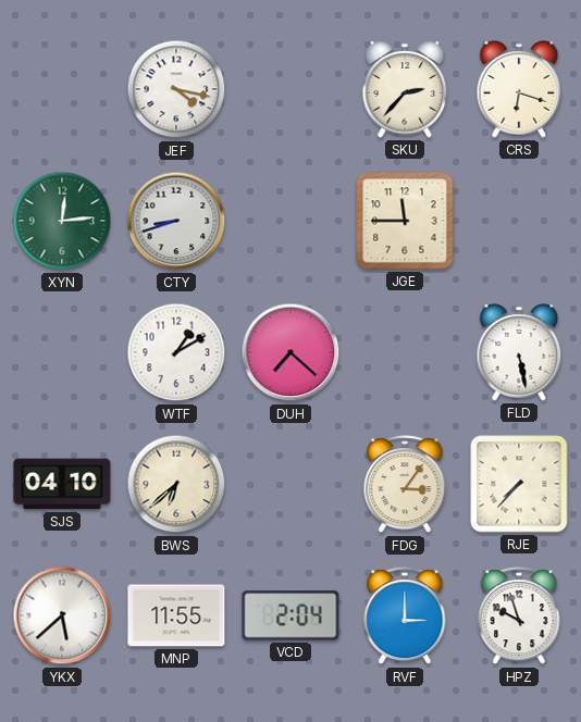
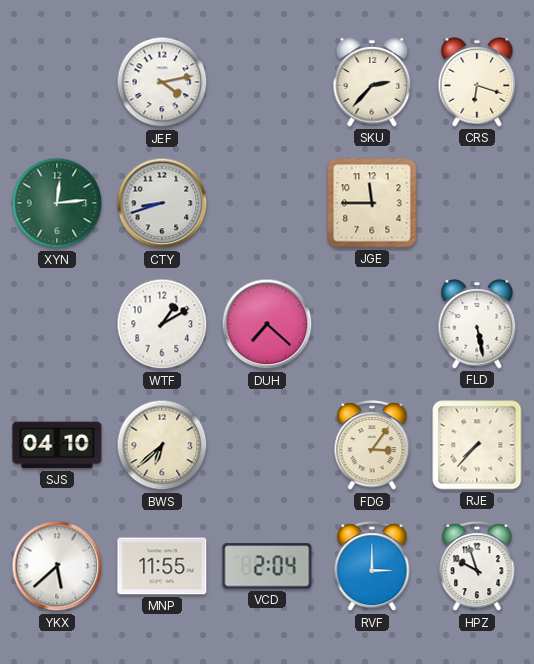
JEF: 4:17 -> 4:13 (162, 82)
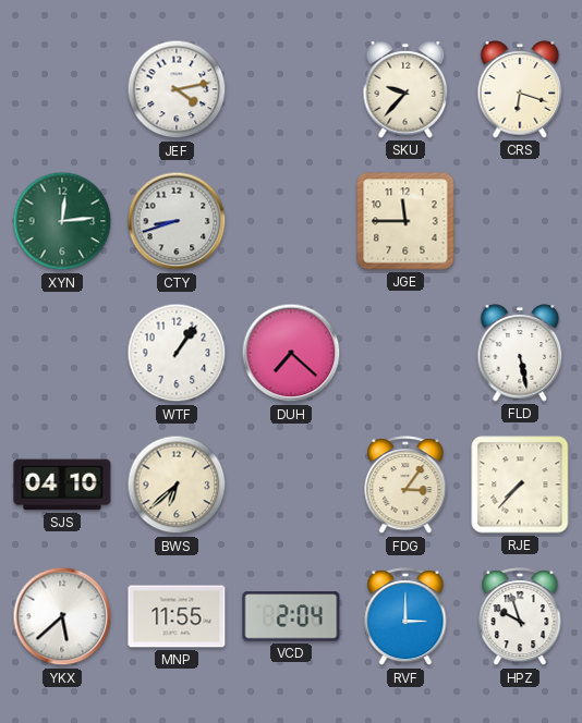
SKU: 2:37 -> 9:37 (405, 89)
WTF: 1:10 -> 1:06 (177, 353)
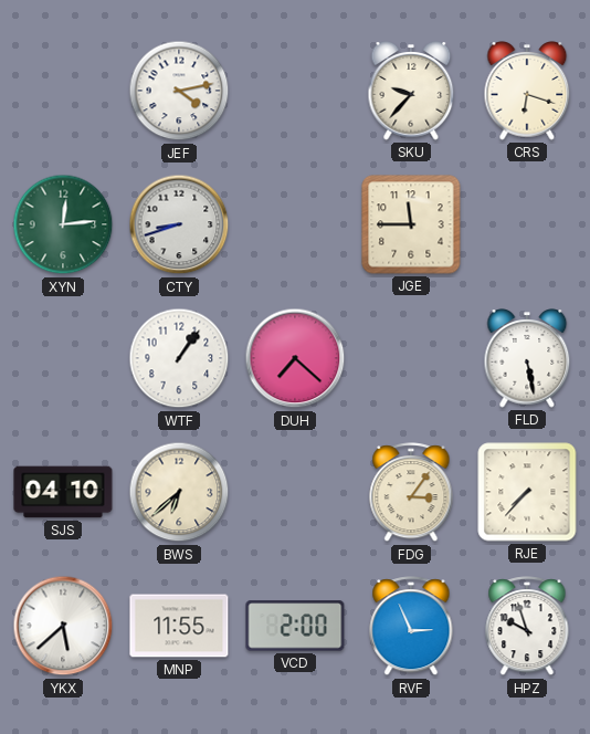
VCD: 2:04 -> 2:00 (295, 626)
RVF: 3:00 -> 2:56 (411, 627)
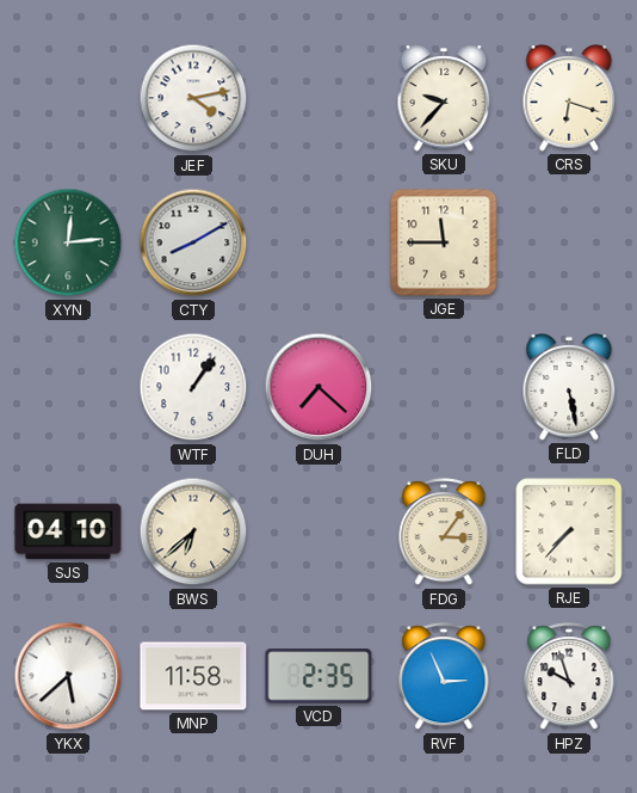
CTY: 8:42 -> 8:10 (193, 242)
MNP: 11:55 -> 11:58 (193, 676)
VCD: 2:00 -> 2:35 (318, 676)
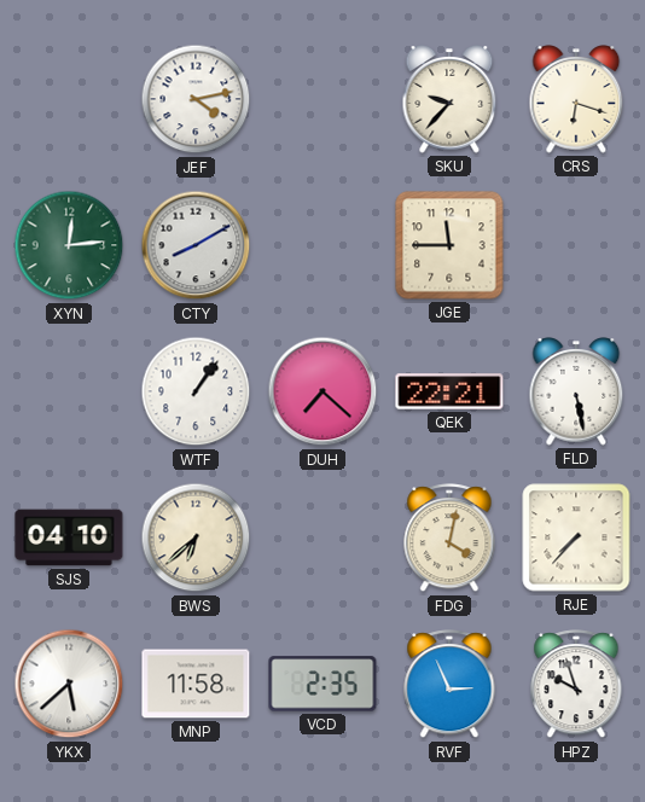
QEK: none -> 22:21 (449, 391)
FDG: 3:06 -> 4:02 (449, 539)
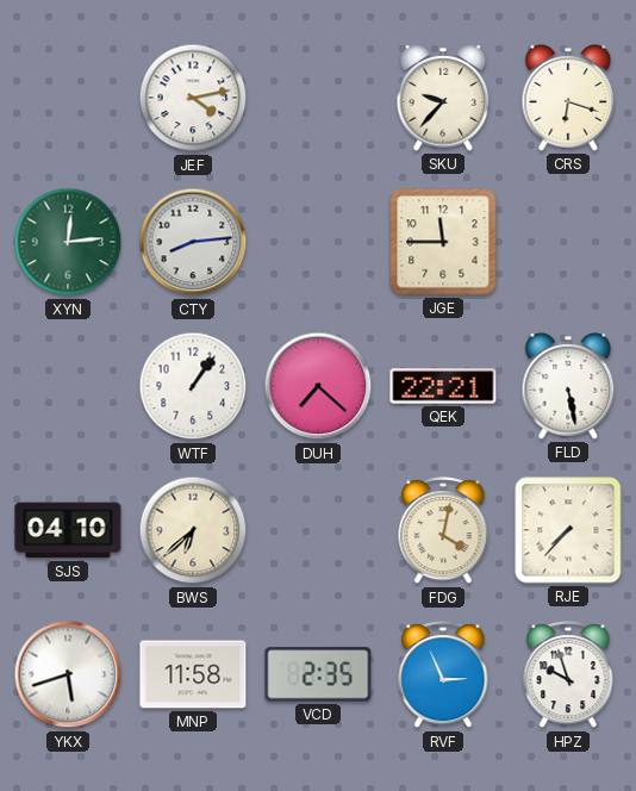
CTY: 8:10 -> 8:14 (193, 242)
YKX: 5:38 -> 5:42 (68, 674)
